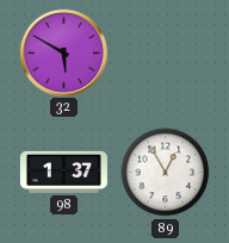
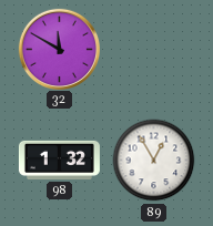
32: 5:50 -> 11:50 (59, 49)
98: 1:37 -> 1:32 (59, 160)
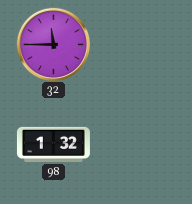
32: 11:50 -> 11:45 (53, 44)
89: 12:55 -> none (154, 161)
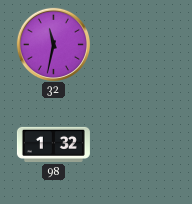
32: 11:45 -> 11:32 (53, 44)
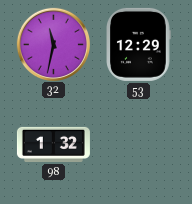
53: none -> 12:29 (138, 44)
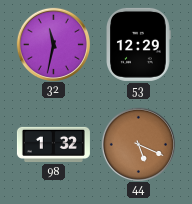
44: none -> 5:19 (138, 144)
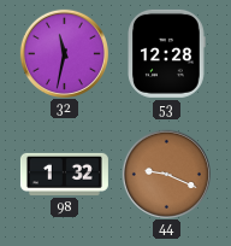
53: 12:29 -> 12:28 (166, 53)
44: 5:19 -> 9:19 (166, 174)
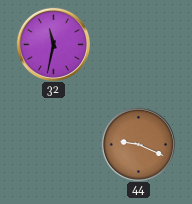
53: 12:28 -> none (166, 53)
98: 1:32 -> none (64, 174)
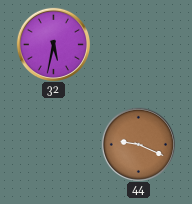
32: 11:32 -> 5:32 (53, 44)
